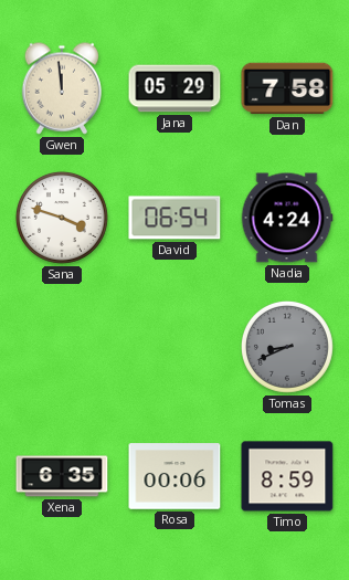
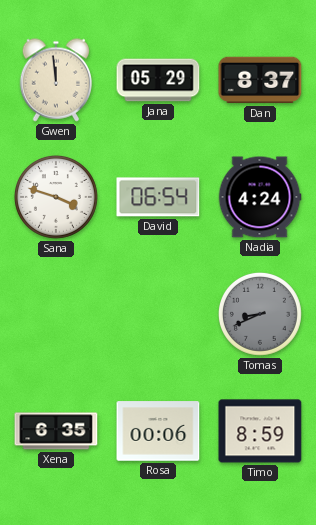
Dan: 7:58 -> 8:37 (260, 80)
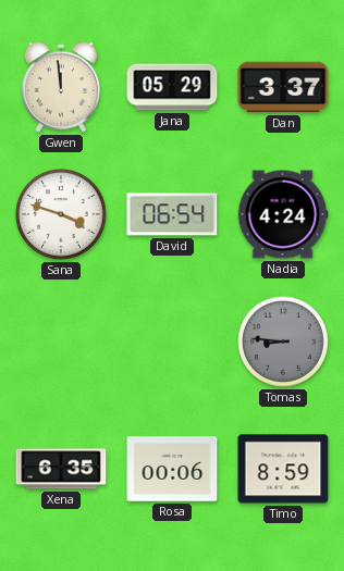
Dan: 8:37 -> 3:37 (283, 87)
Tomas: 8:41 -> 8:46 (283, 342)
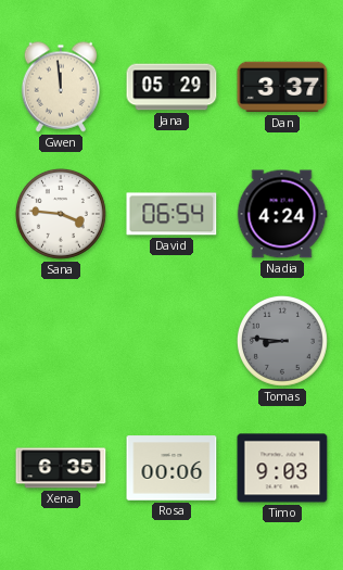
Sana: 3:48 -> 3:46 (61, 214)
Timo: 8:59 -> 9:03 (282, 468)
